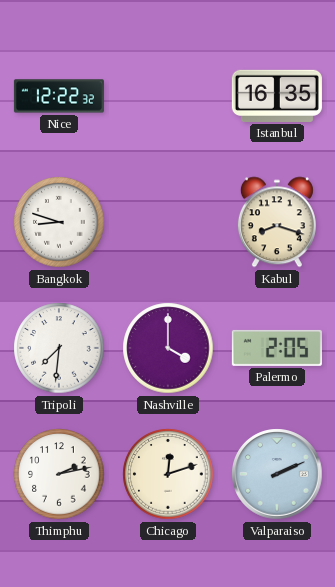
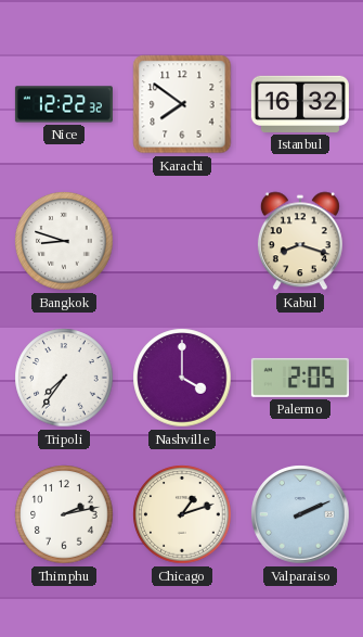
Karachi: none -> 7:51 (182, 104)
Istanbul: 16:35 -> 16:32 (300, 104)
Tripoli: 7:31 -> 7:36 (64, 378)
Chicago: 12:12 -> 1:12 (182, 514)
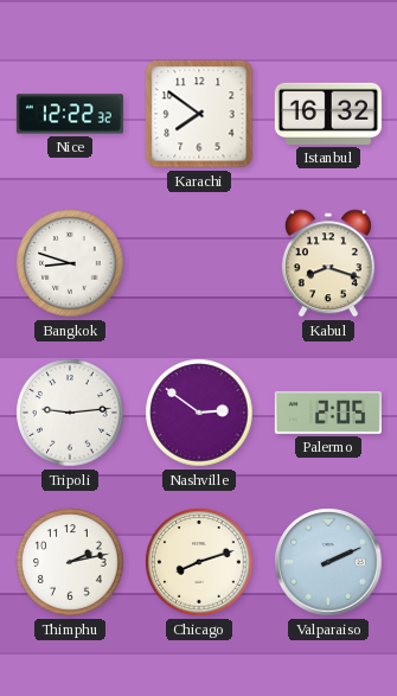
Tripoli: 7:36 -> 9:14 (70, 413)
Nashville: 4:00 -> 2:51 (199, 413)
Chicago: 1:12 -> 8:12 (199, 562)
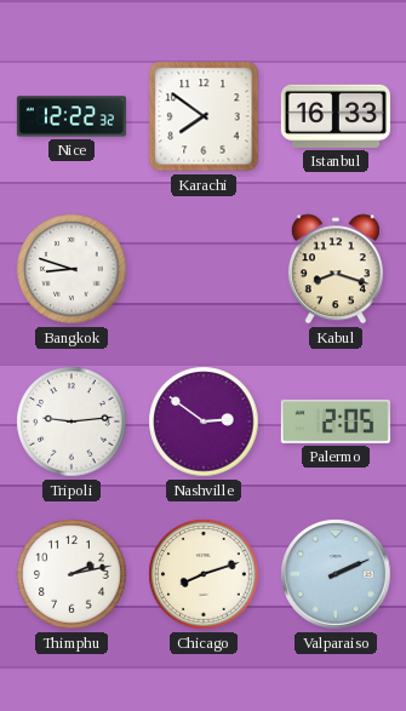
Istanbul: 16:32 -> 16:33 (336, 116)
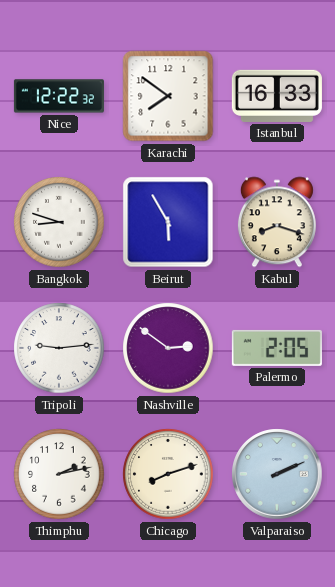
Beirut: none -> 5:55 (168, 222)
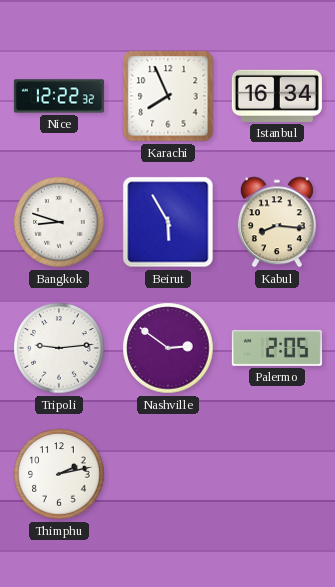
Karachi: 7:51 -> 7:56 (168, 96)
Istanbul: 16:33 -> 16:34 (277, 96)
Kabul: 8:18 -> 8:16 (277, 222)
Chicago: 8:12 -> none (168, 474)
Valparaiso: 2:11 -> none (277, 474)
